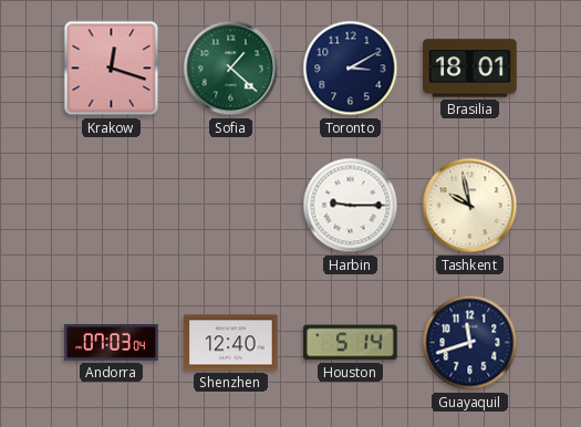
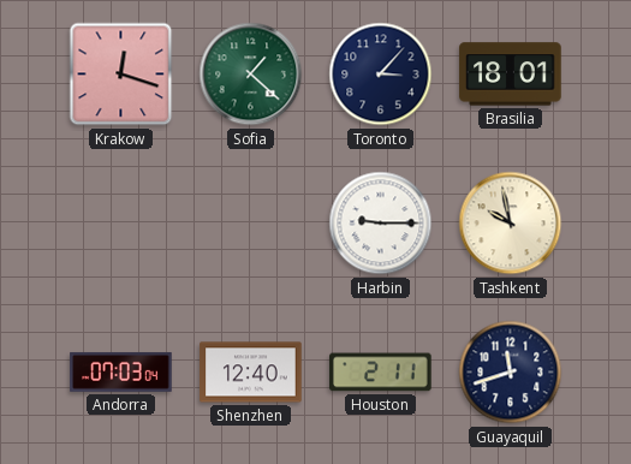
Toronto: 3:10 -> 3:07 (381, 75)
Houston: 5:14 -> 2:11 (381, 373)
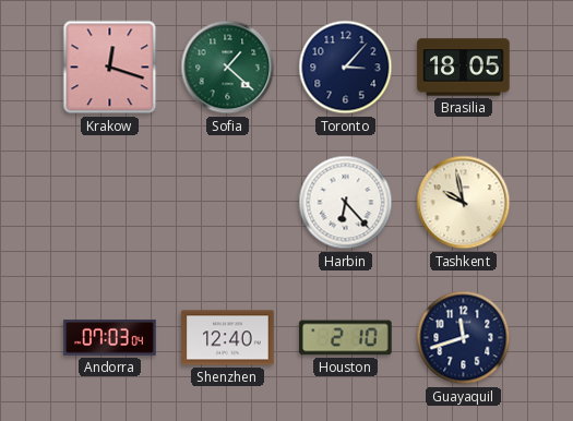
Brasilia: 18:01 -> 18:05 (464, 68)
Harbin: 9:15 -> 6:23 (346, 203)
Houston: 2:11 -> 2:10 (346, 338)
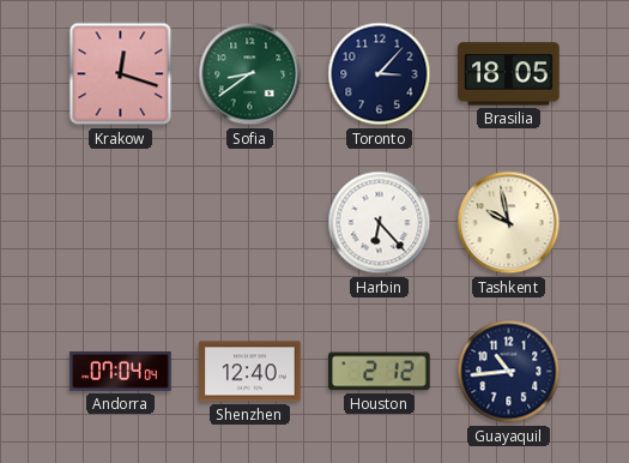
Sofia: 1:22 -> 8:39 (250, 74)
Andorra: 07:03 -> 07:04 (121, 371)
Houston: 2:10 -> 2:12 (380, 372)
Guayaquil: 11:42 -> 10:44 (509, 372)
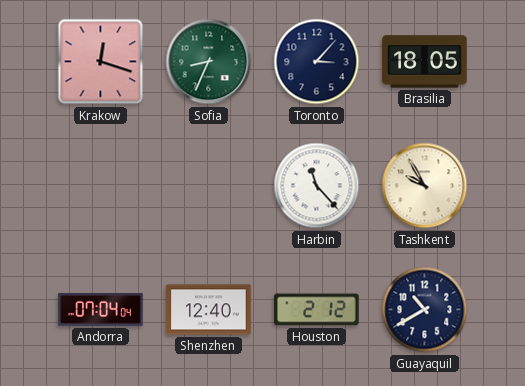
Sofia: 8:39 -> 8:34 (209, 62)
Harbin: 6:23 -> 11:23 (317, 186)
Tashkent: 9:58 -> 9:55 (425, 186)
Guayaquil: 10:44 -> 10:40 (425, 310)
